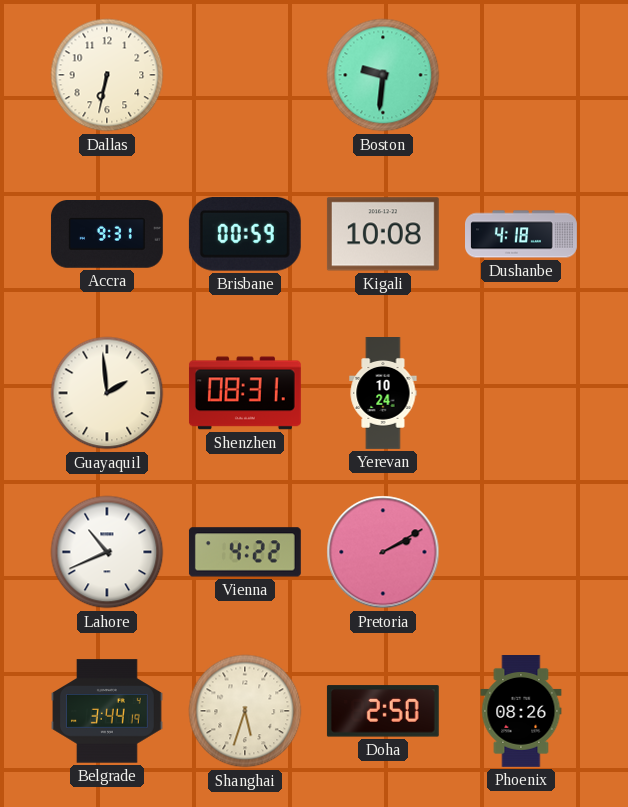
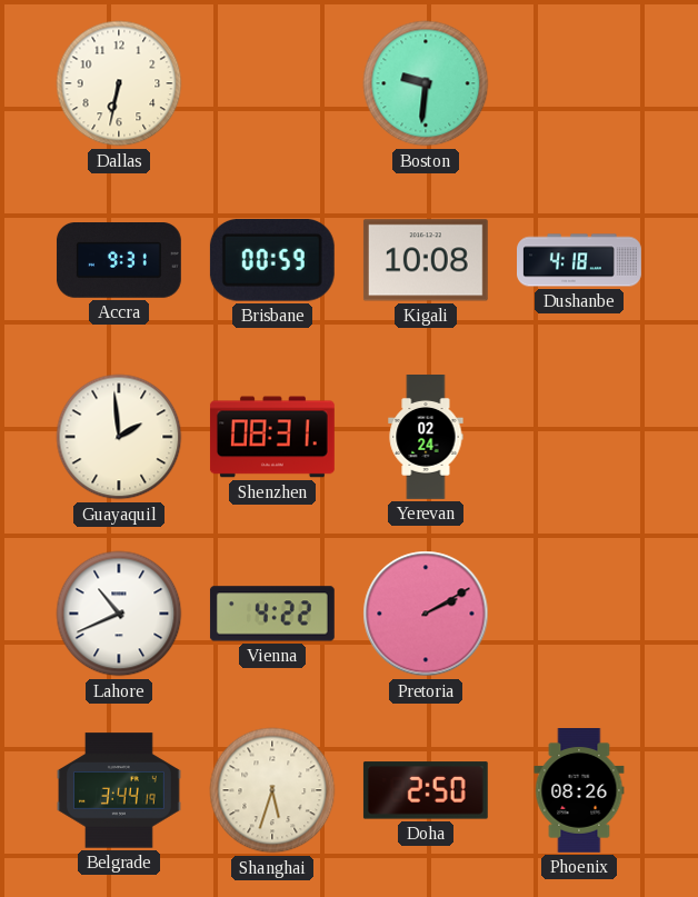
Yerevan: 10:24 -> 02:24 (426, 438)
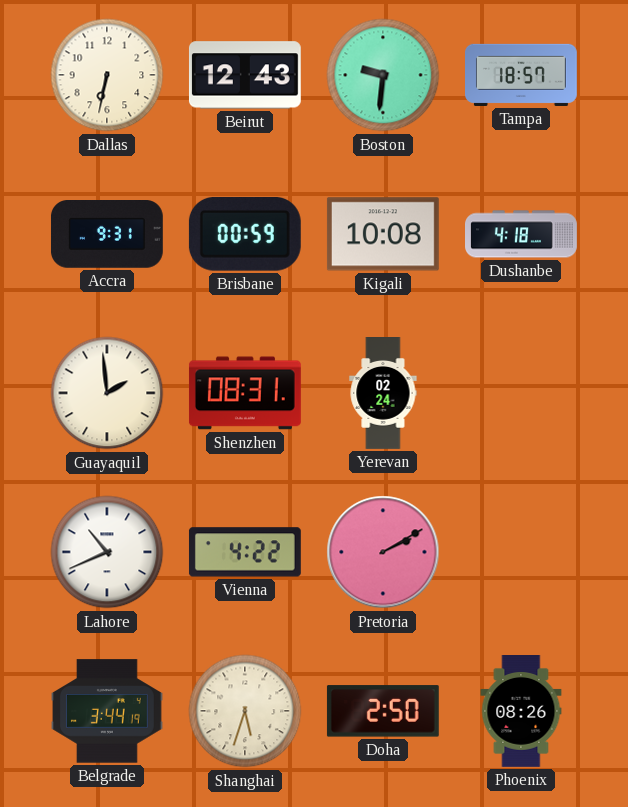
Beirut: none -> 12:43 (245, 75)
Tampa: none -> 18:57 (522, 75)
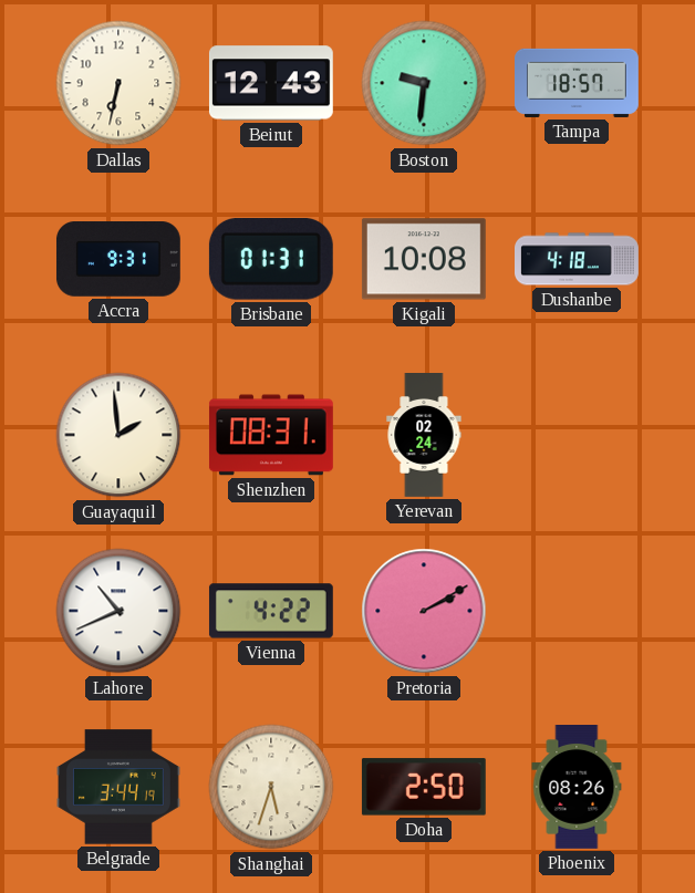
Brisbane: 00:59 -> 01:31 (271, 259)
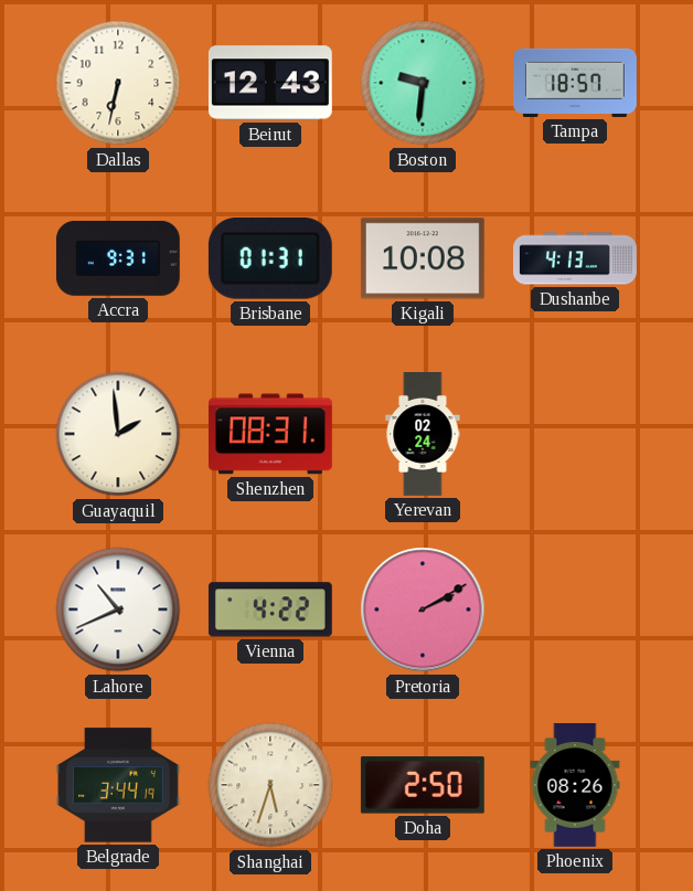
Dushanbe: 4:18 -> 4:13 (576, 258)
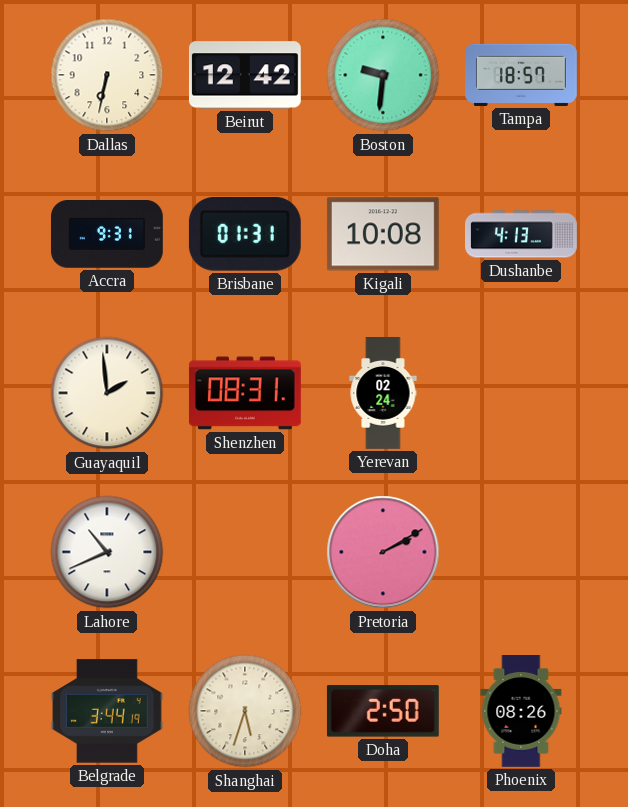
Beirut: 12:43 -> 12:42 (245, 75)
Vienna: 4:22 -> none (270, 609)
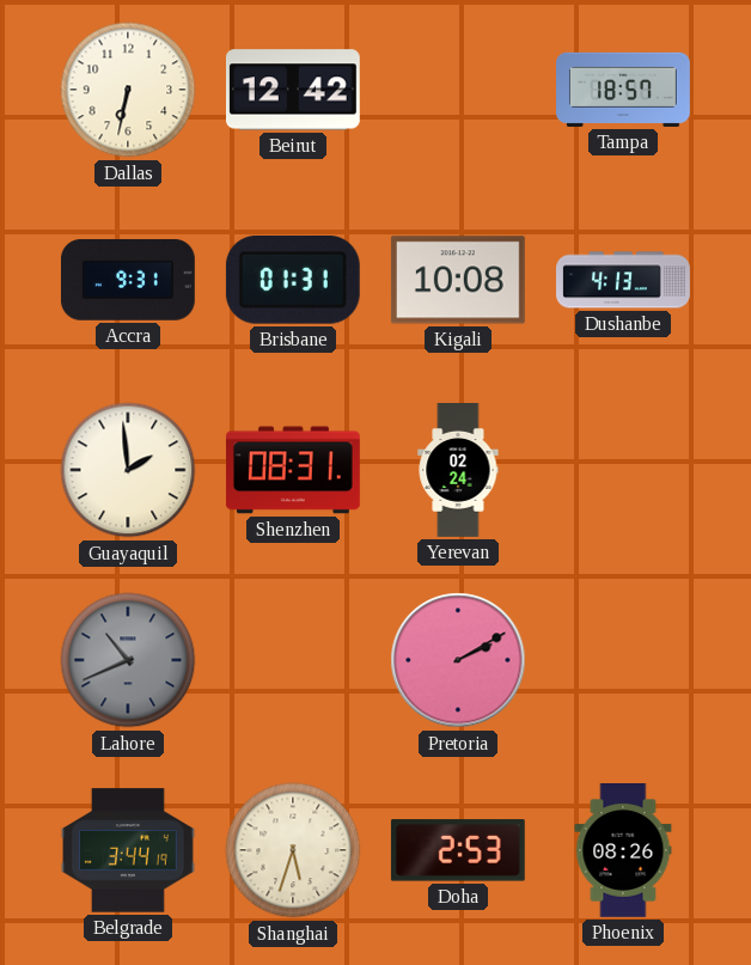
Boston: 9:31 -> none (383, 75)
Lahore dial: white -> grey (128, 660)
Doha: 2:50 -> 2:53 (458, 850)
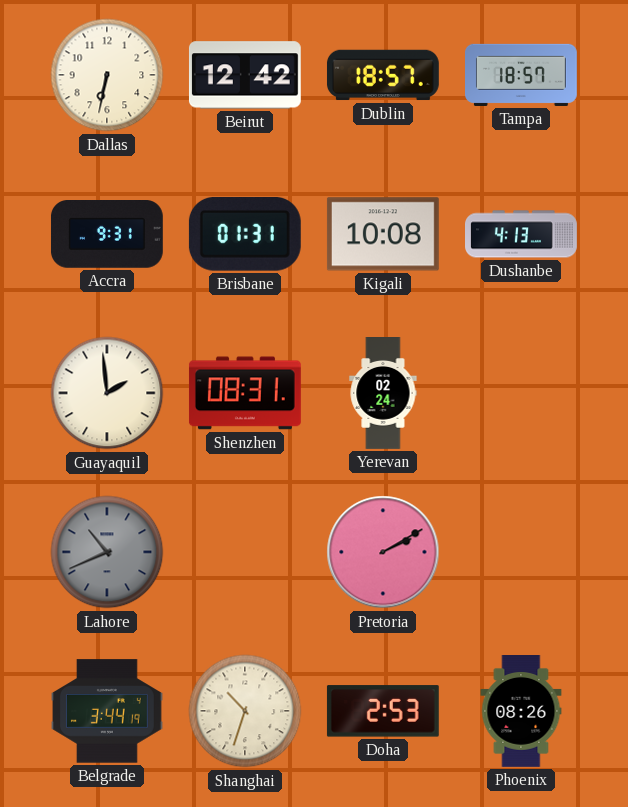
Dublin: none -> 18:57 (383, 75)
Shanghai: 5:33 -> 10:33 (245, 711)
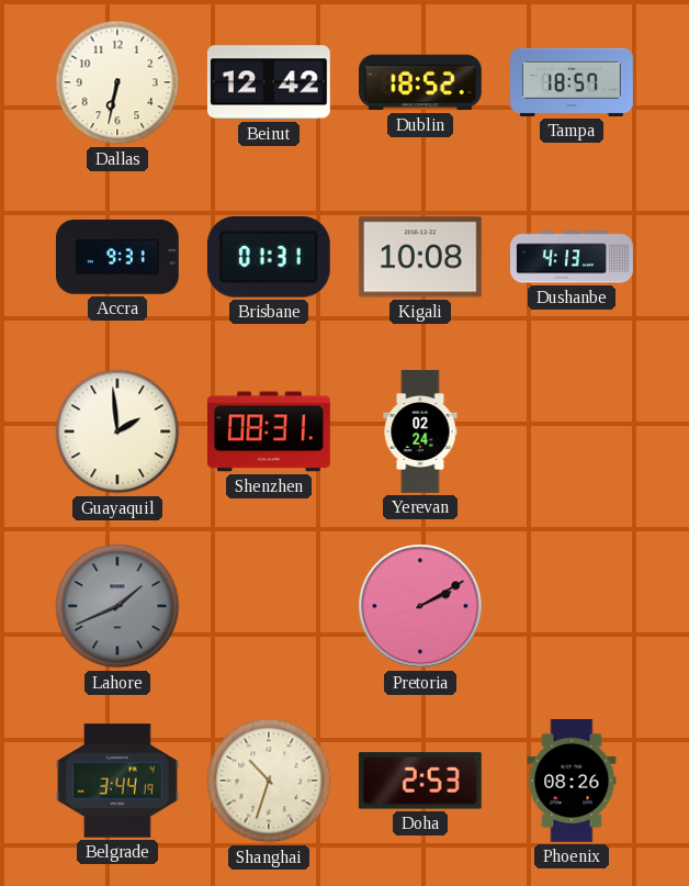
Dublin: 18:57 -> 18:52 (420, 82)
Lahore: 10:41 -> 1:41 (117, 606)
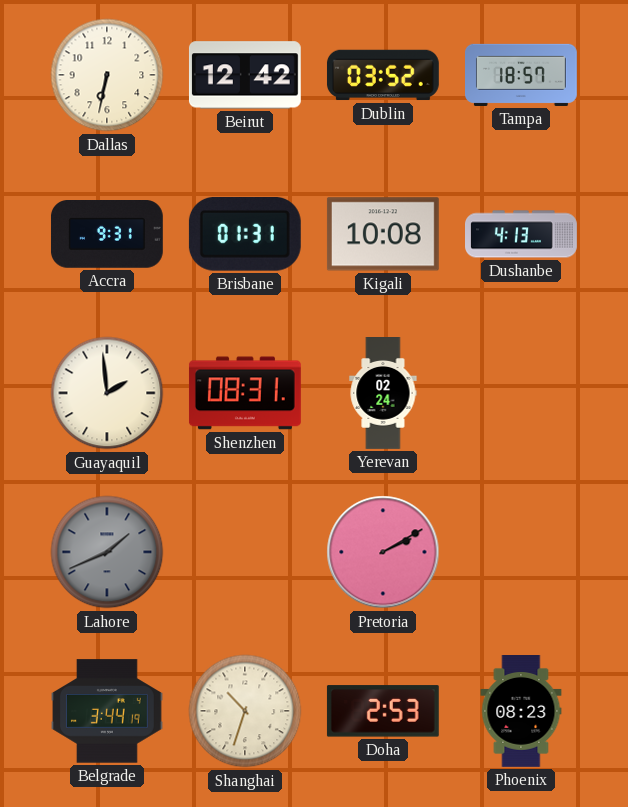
Dublin: 18:52 -> 03:52 (383, 75)
Phoenix: 08:26 -> 08:23 (521, 712)
